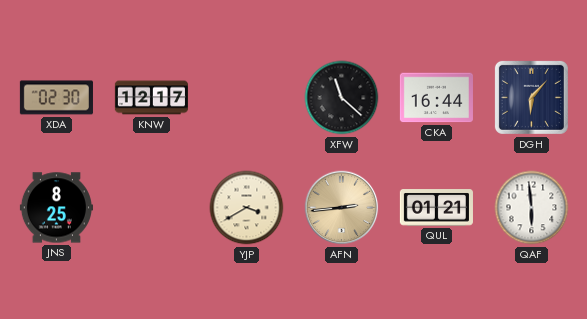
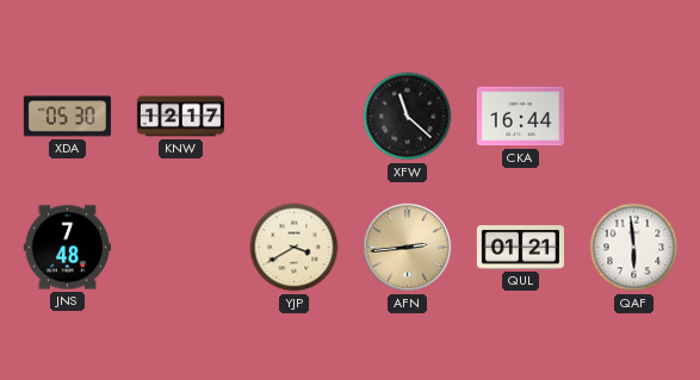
XDA: 02:30 -> 05:30 (67, 117)
DGH: 6:07 -> none (531, 97)
JNS: 8:25 -> 7:48 (67, 248)
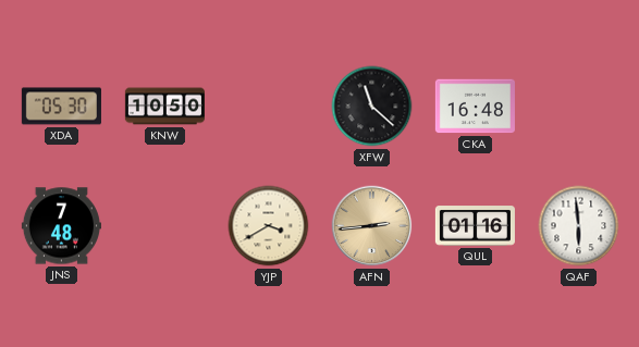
KNW: 12:17 -> 10:50 (164, 107)
CKA: 16:44 -> 16:48 (475, 107)
QUL: 01:21 -> 01:16 (475, 226)
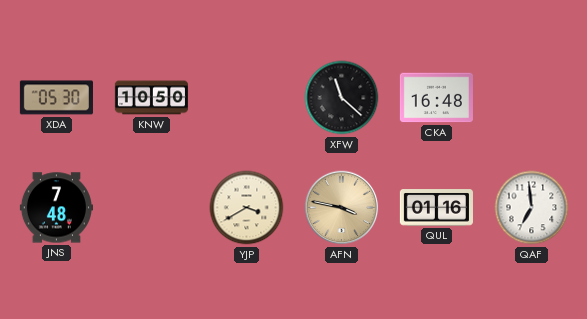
AFN: 2:44 -> 3:47 (342, 208)
QAF: 5:59 -> 6:59 (532, 208)
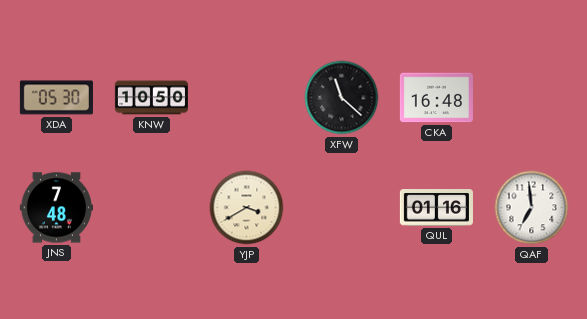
AFN: 3:47 -> none (342, 208)
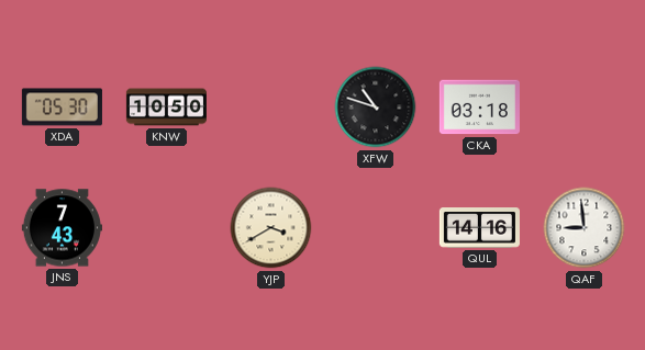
XFW: 11:22 -> 10:48 (376, 108)
CKA: 16:48 -> 03:18 (479, 108)
JNS: 7:48 -> 7:43 (62, 228)
QUL: 01:16 -> 14:16 (479, 228)
QAF: 6:59 -> 8:59 (585, 228)
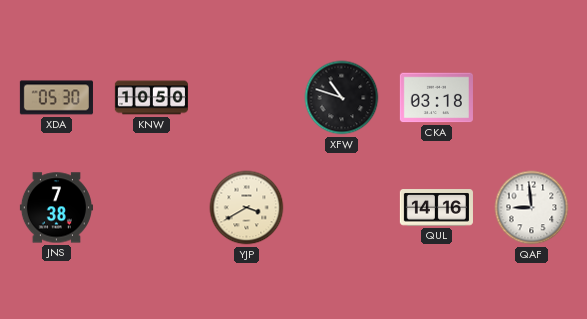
JNS: 7:43 -> 7:38 (56, 208)
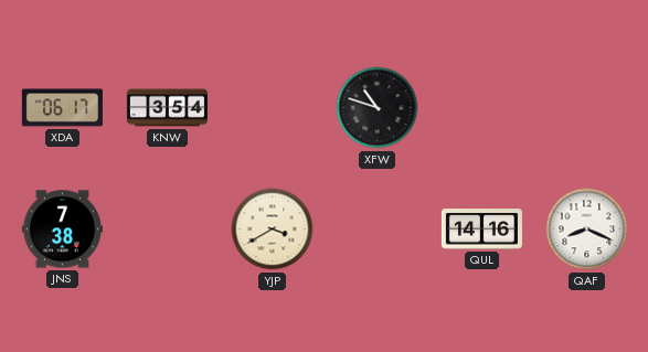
XDA: 05:30 -> 06:17 (62, 108)
KNW: 10:50 -> 3:54 (167, 108)
CKA: 03:18 -> none (436, 98)
QAF: 8:59 -> 8:19 (587, 230)
